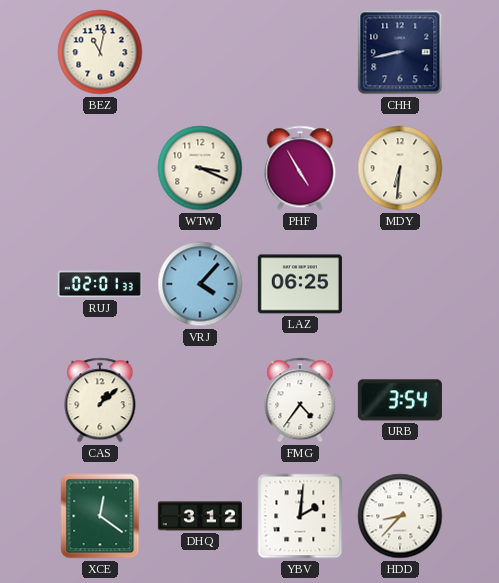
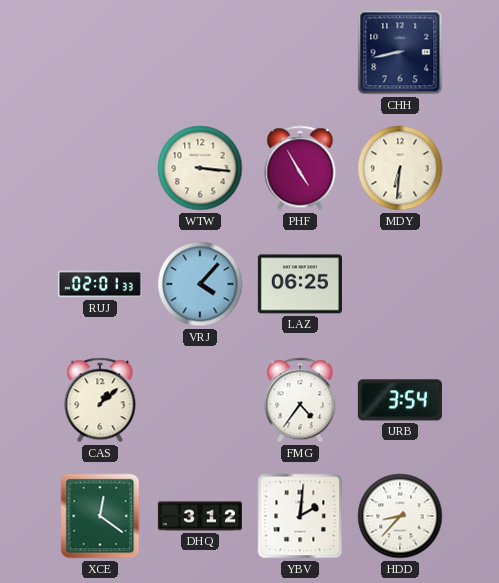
BEZ: 11:02 -> none (100, 52)
WTW: 3:19 -> 3:16 (200, 168)
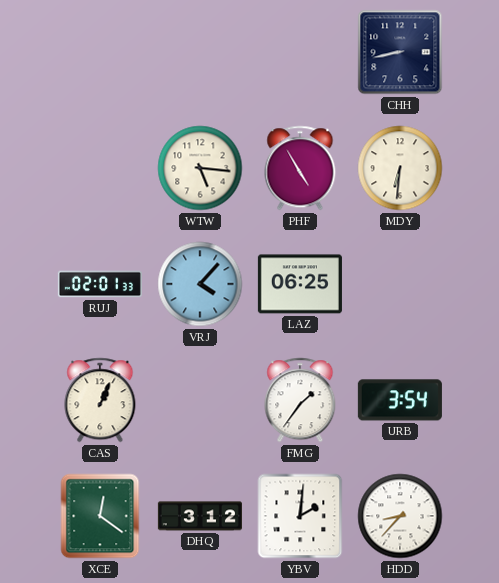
WTW: 3:16 -> 5:16 (200, 168)
CAS: 1:08 -> 1:04 (100, 400)
FMG: 4:36 -> 1:36 (300, 400)
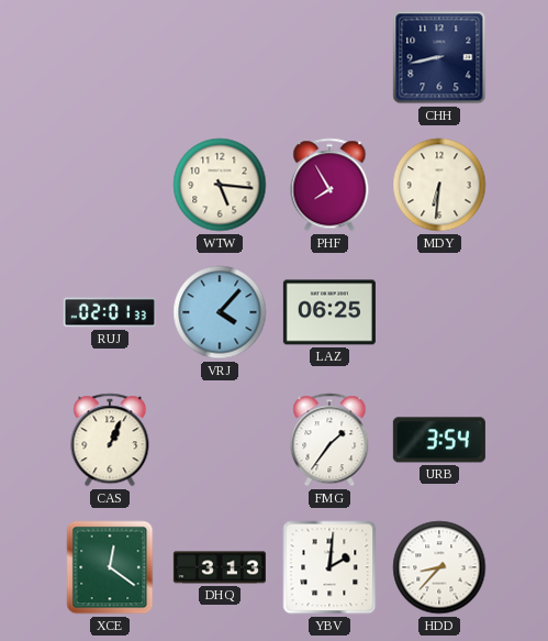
PHF: 4:55 -> 7:55 (329, 185)
DHQ: 3:12 -> 3:13 (220, 567)
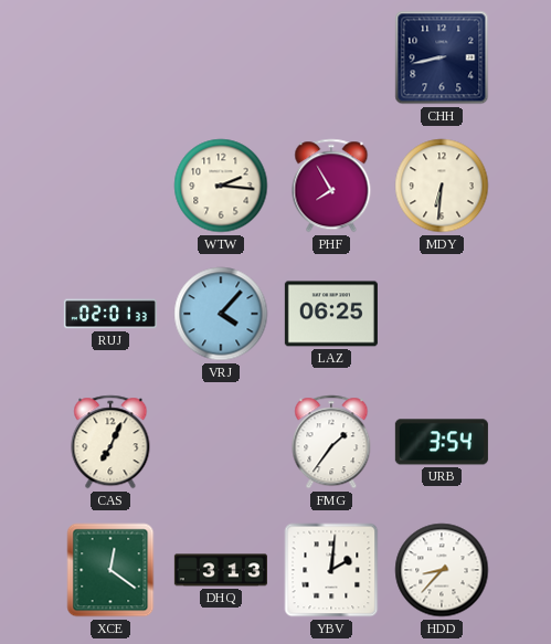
WTW: 5:16 -> 2:16 (221, 186)
CAS: 1:04 -> 7:04 (110, 442)
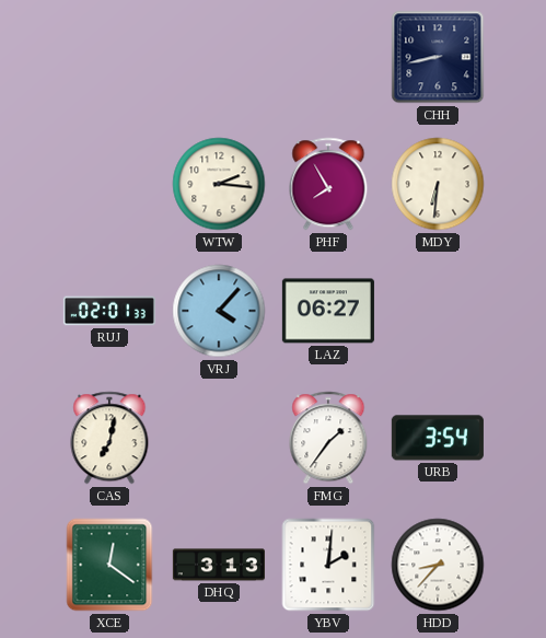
LAZ: 06:25 -> 06:27 (328, 311)
CAS: 7:04 -> 7:02 (109, 438)
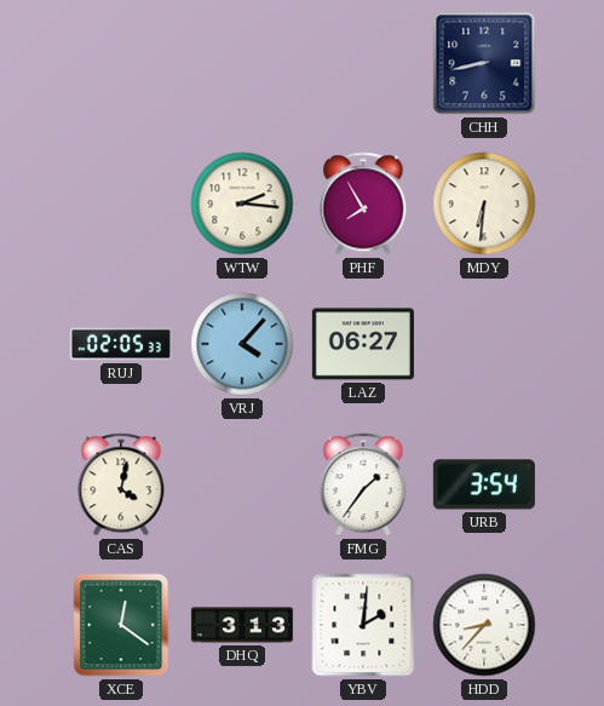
RUJ: 02:01 -> 02:05 (121, 344)
CAS: 7:02 -> 4:02 (121, 484)
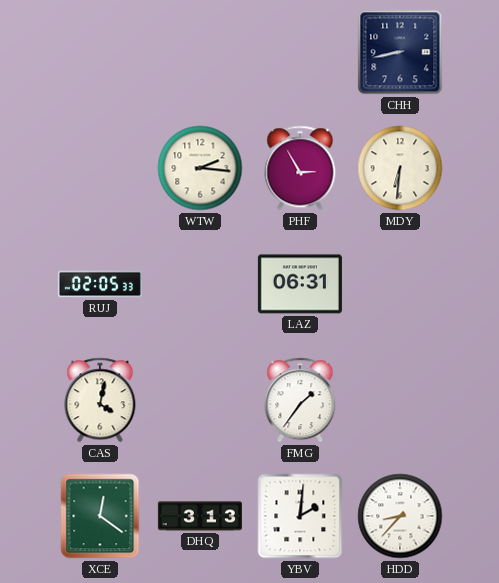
PHF: 7:55 -> 2:55 (300, 168)
VRJ: 4:07 -> none (242, 344)
LAZ: 06:27 -> 06:31 (300, 284)
URB: 3:54 -> none (484, 484)
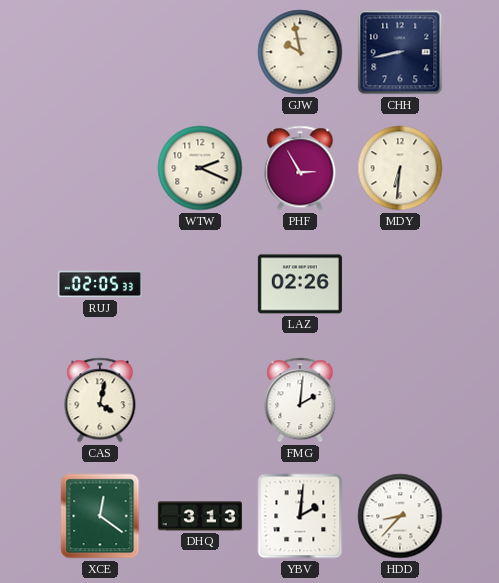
GJW: none -> 9:58 (300, 52)
WTW: 2:16 -> 2:19 (200, 168)
LAZ: 06:31 -> 02:26 (300, 284)
FMG: 1:36 -> 2:01 (300, 400)
